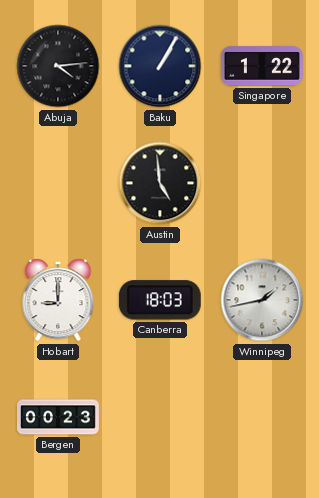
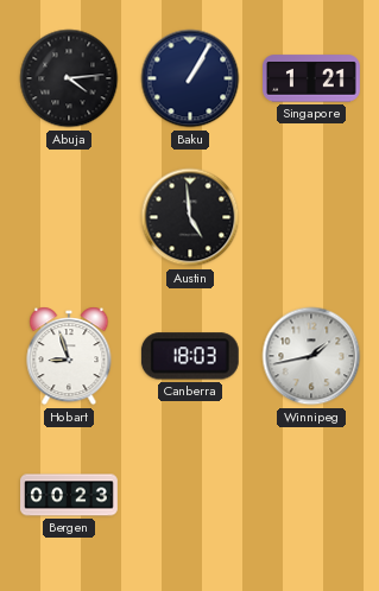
Singapore: 1:22 -> 1:21 (312, 78)
Hobart: 9:00 -> 8:57 (69, 356)
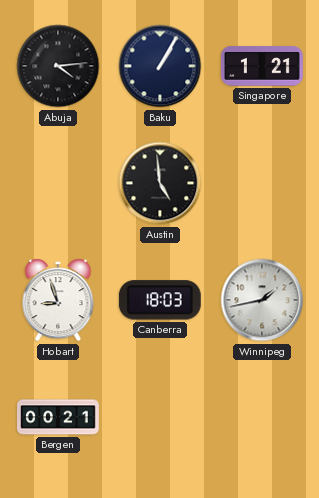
Bergen: 00:23 -> 00:21 (59, 417)
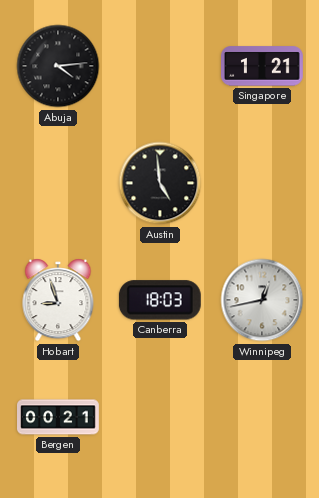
Baku: 1:05 -> none (160, 66)
Winnipeg: 1:43 -> 12:43 (262, 300)
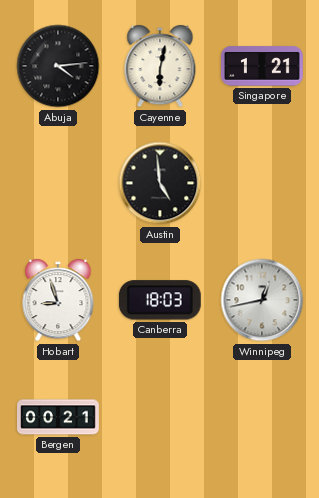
Cayenne: none -> 6:02 (160, 66)
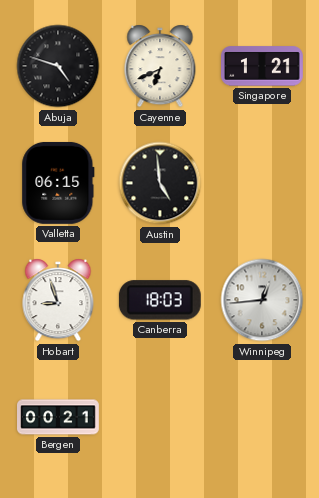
Abuja: 4:14 -> 4:48 (58, 66)
Cayenne: 6:02 -> 6:41 (160, 66)
Valletta: none -> 06:15 (58, 183)
Winnipeg: 12:43 -> 12:44 (262, 300)
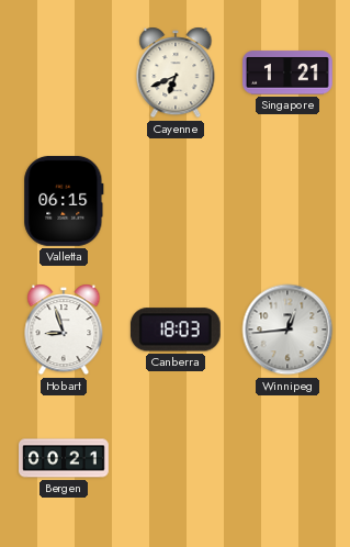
Abuja: 4:48 -> none (58, 66)
Austin: 4:59 -> none (160, 183)
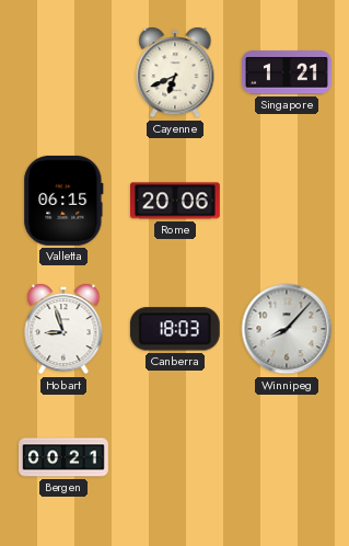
Rome: none -> 20:06 (176, 201)
Winnipeg: 12:44 -> 8:07 (287, 329)
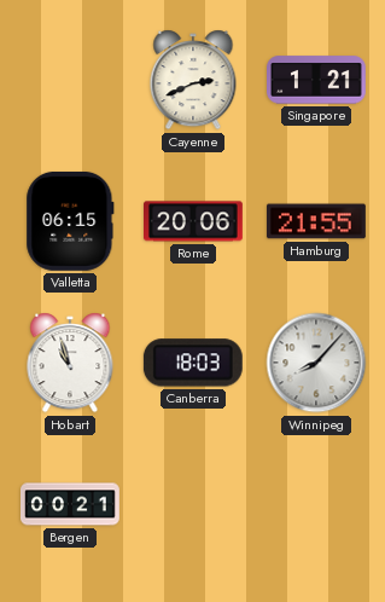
Cayenne: 6:41 -> 2:41 (193, 80)
Hamburg: none -> 21:55 (316, 221)
Hobart: 8:57 -> 10:57 (70, 363)
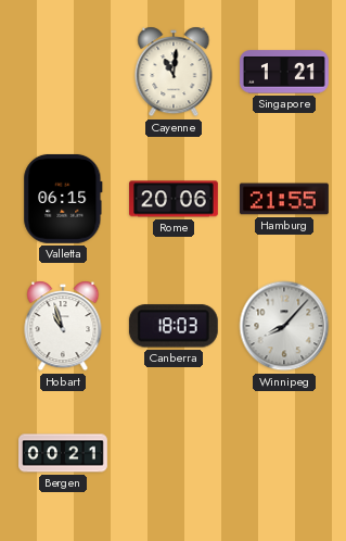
Cayenne: 2:41 -> 11:01 (174, 72)
